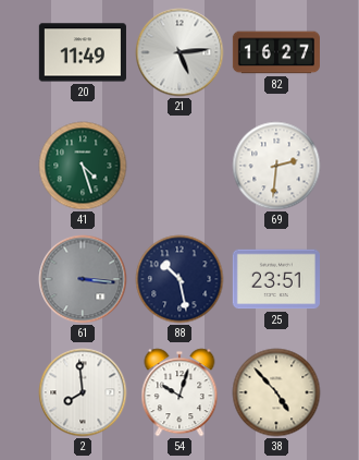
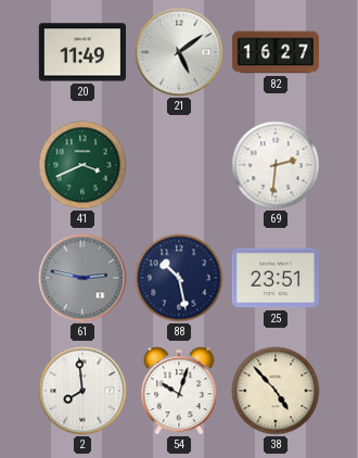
21: 5:14 -> 5:09 (179, 52)
41: 4:27 -> 3:41 (82, 165)
61: 3:16 -> 2:47 (82, 278)
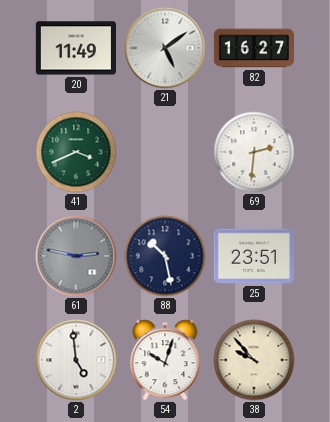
2: 7:59 -> 4:59 (76, 360)
38: 4:53 -> 9:53 (254, 360)
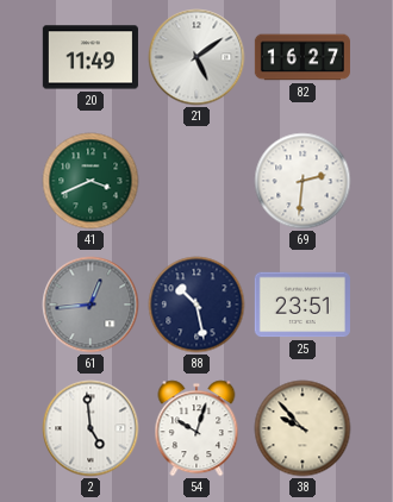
61: 2:47 -> 12:44 (91, 305)
